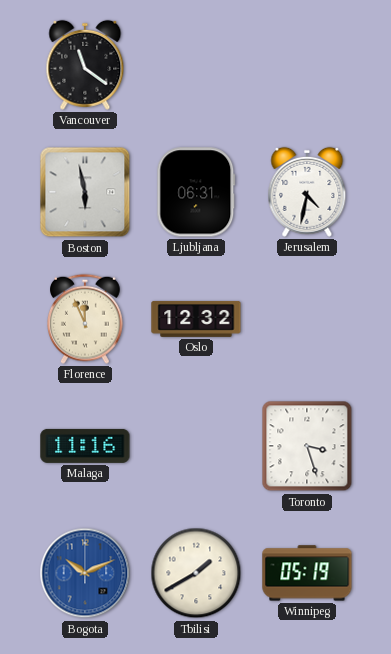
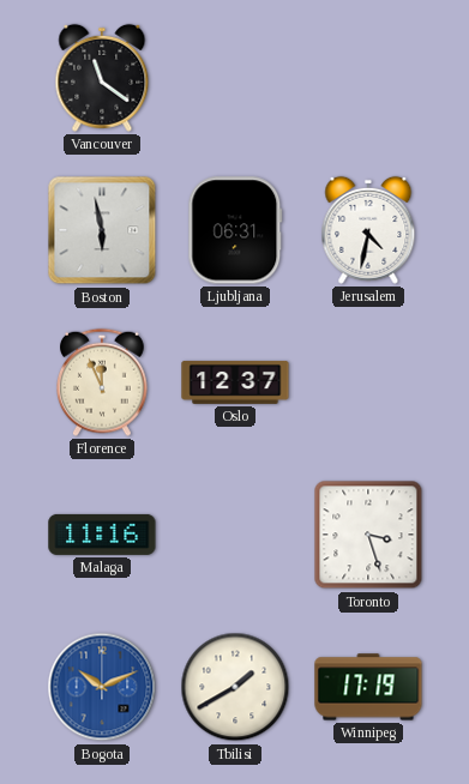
Oslo: 12:32 -> 12:37 (235, 382)
Winnipeg: 05:19 -> 17:19 (368, 687)
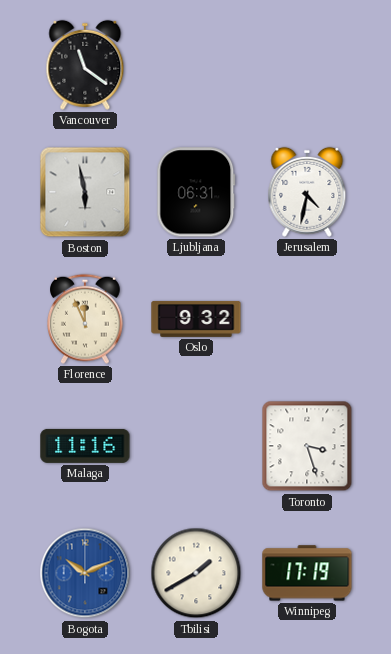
Oslo: 12:37 -> 9:32 (196, 319)
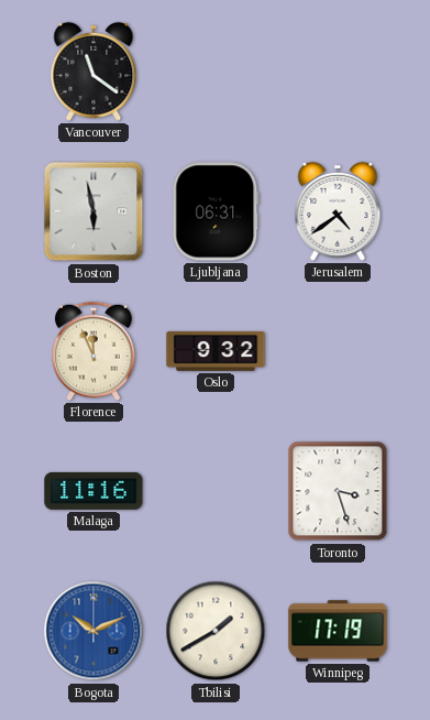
Jerusalem: 4:32 -> 4:39 (338, 211)
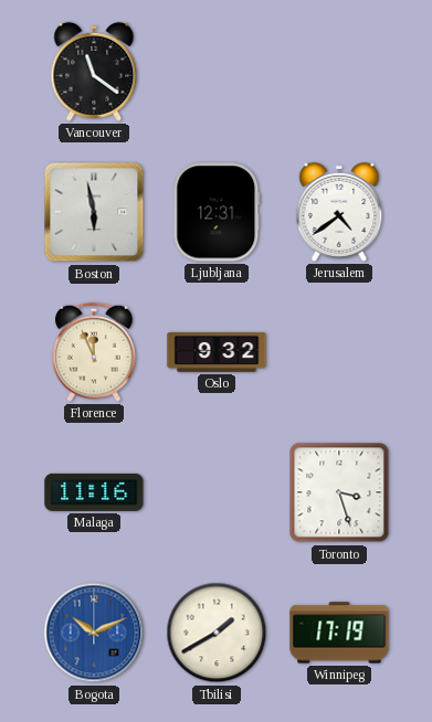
Ljubljana: 06:31 -> 12:31 (217, 212)
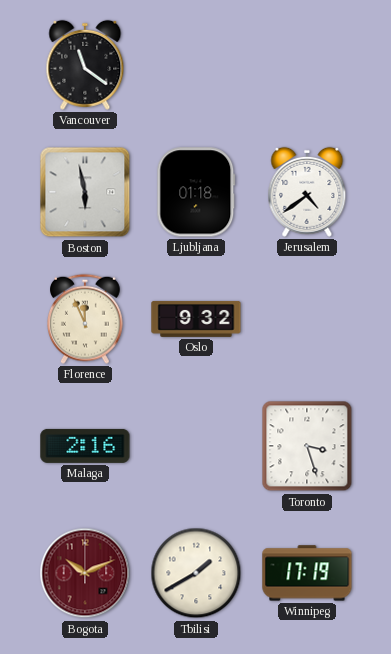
Ljubljana: 12:31 -> 01:18 (196, 192)
Malaga: 11:16 -> 2:16 (85, 446)
Bogota dial: blue -> burgundy (85, 573)
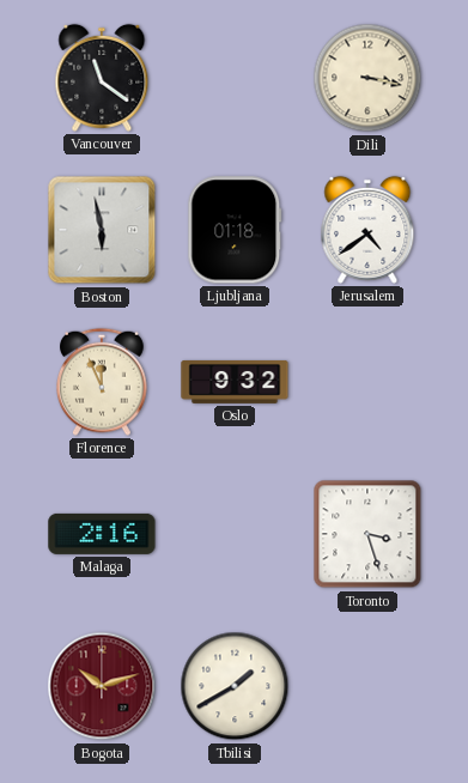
Dili: none -> 3:17 (367, 78)
Bogota: 10:11 -> 10:12 (102, 686)
Winnipeg: 17:19 -> none (307, 573)
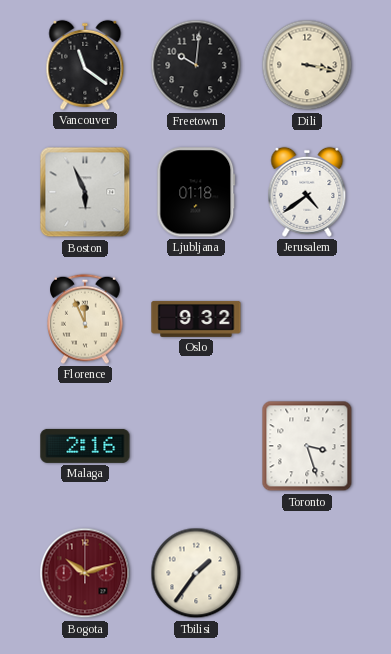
Freetown: none -> 10:01 (196, 65)
Boston: 5:58 -> 5:56 (85, 192)
Tbilisi: 1:40 -> 1:36 (196, 573)
